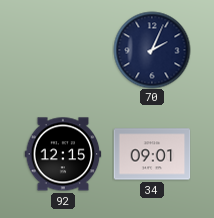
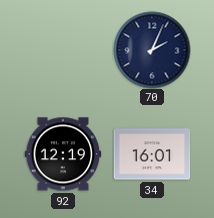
92: 12:15 -> 12:19 (63, 154)
34: 09:01 -> 16:01 (152, 154)
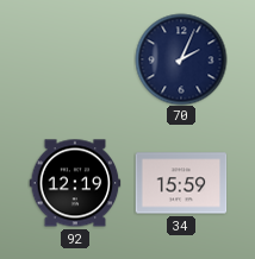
34: 16:01 -> 15:59 (181, 183)
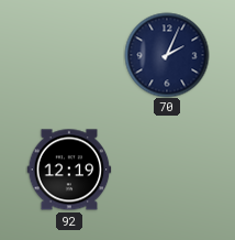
34: 15:59 -> none (181, 183)
